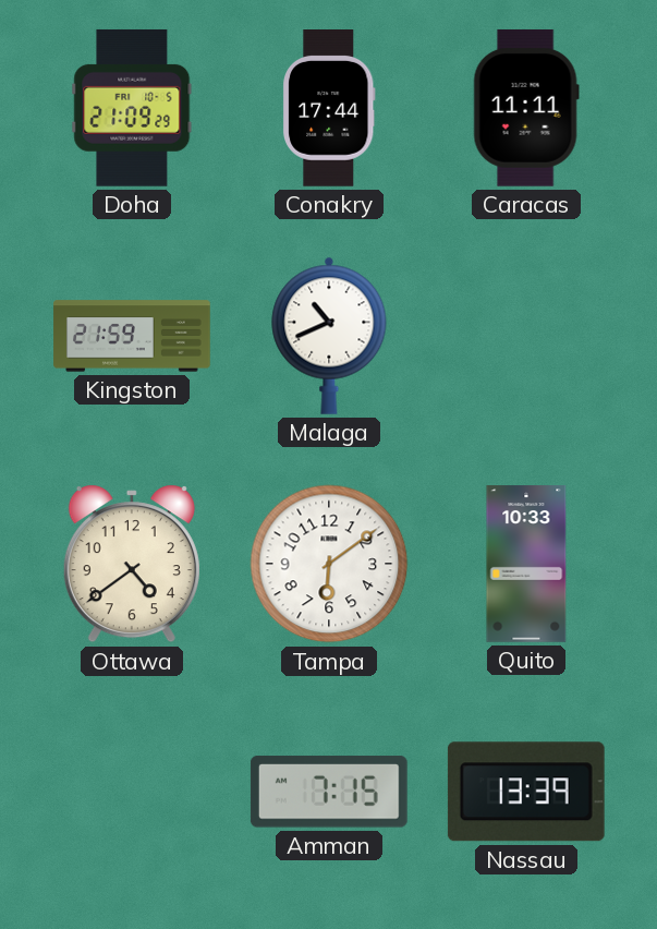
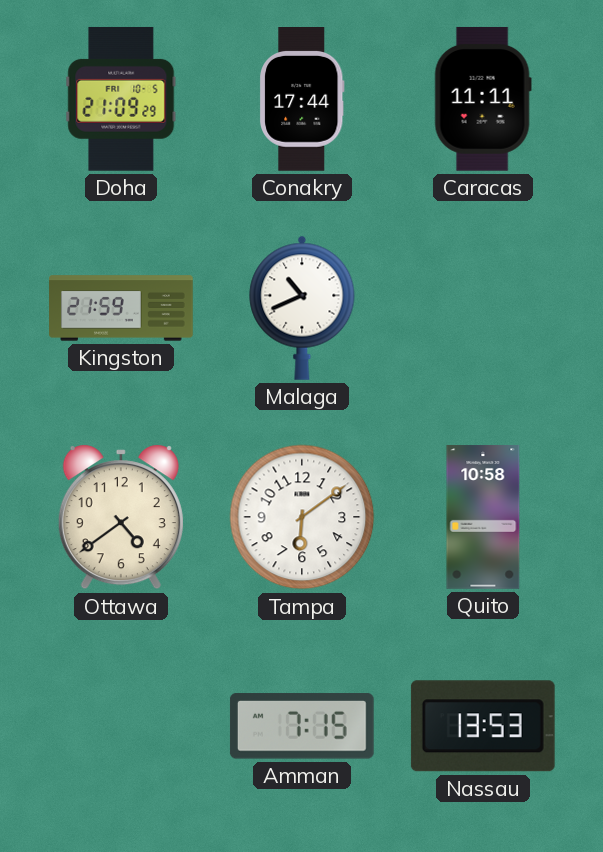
Quito: 10:33 -> 10:58 (483, 517)
Nassau: 13:39 -> 13:53 (483, 726)
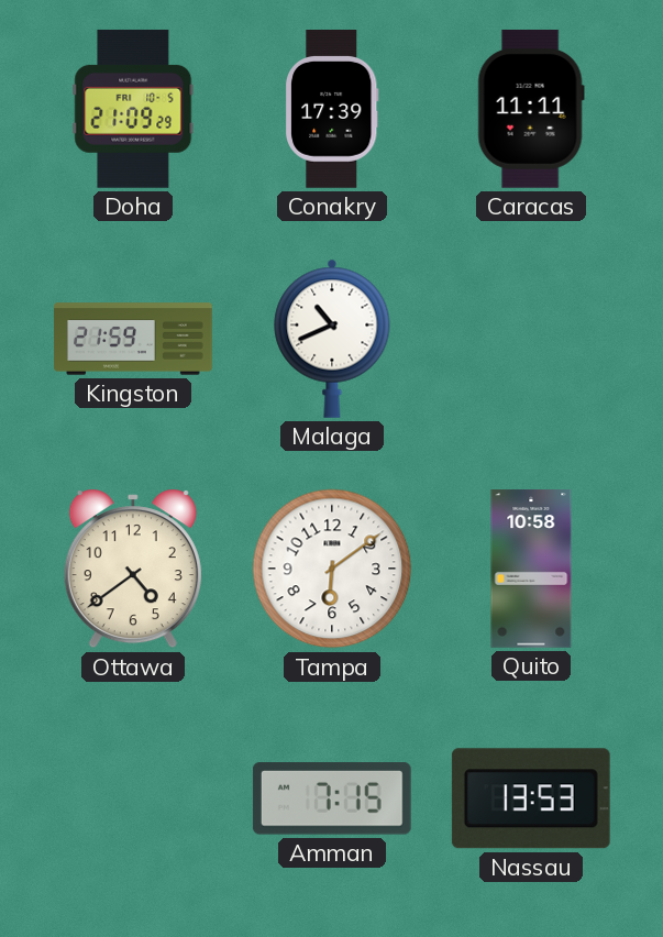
Conakry: 17:44 -> 17:39 (332, 110)
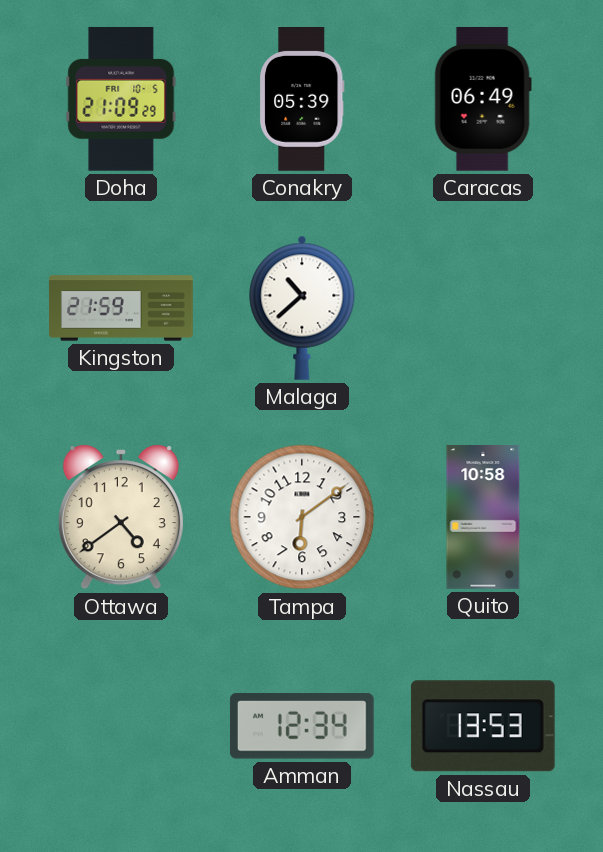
Conakry: 17:39 -> 05:39 (302, 100)
Caracas: 11:11 -> 06:49 (483, 99)
Malaga: 10:41 -> 10:38 (302, 308)
Amman: 7:15 -> 12:34 (302, 726)
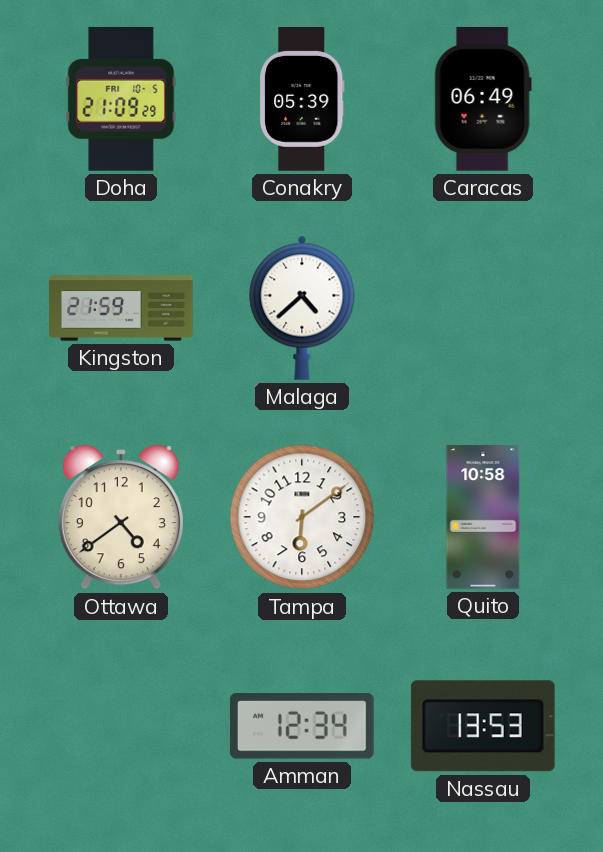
Malaga: 10:38 -> 4:38 (302, 308)
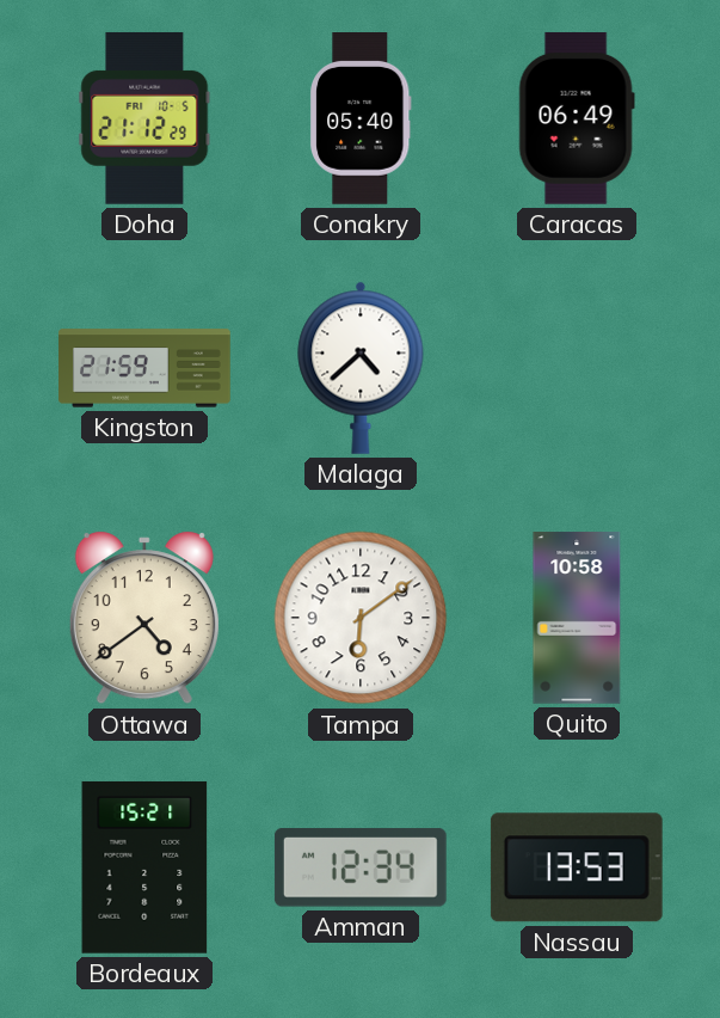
Doha: 21:09 -> 21:12 (144, 118)
Conakry: 05:39 -> 05:40 (361, 119)
Bordeaux: none -> 15:21 (144, 867)
